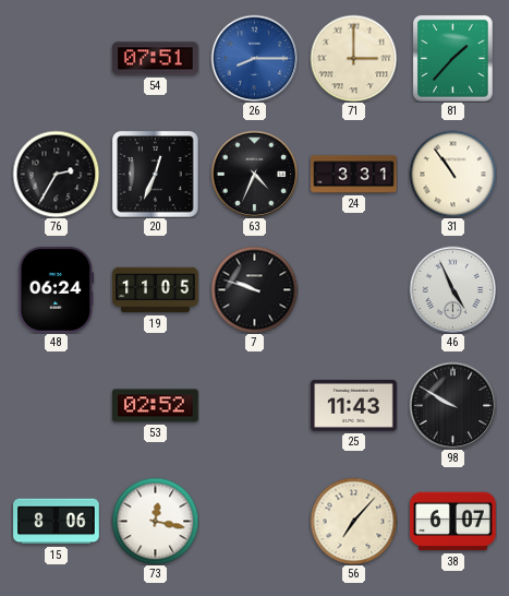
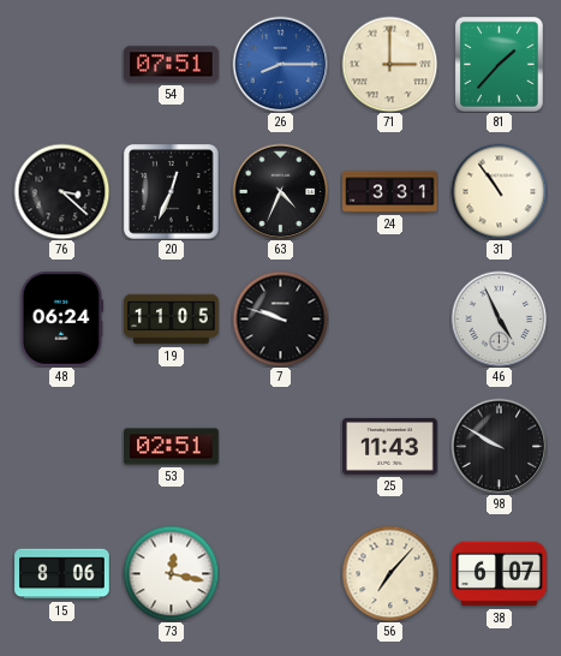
76: 2:35 -> 3:22 (61, 191)
53: 02:52 -> 02:51 (172, 447)
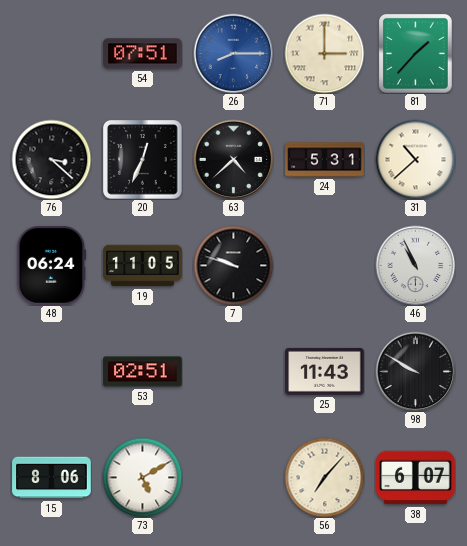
63: 4:34 -> 4:38 (233, 159)
24: 3:31 -> 5:31 (325, 160)
31: 10:54 -> 10:38 (415, 159)
46: 4:56 -> 10:56 (415, 265)
73: 12:17 -> 5:10 (142, 477)
